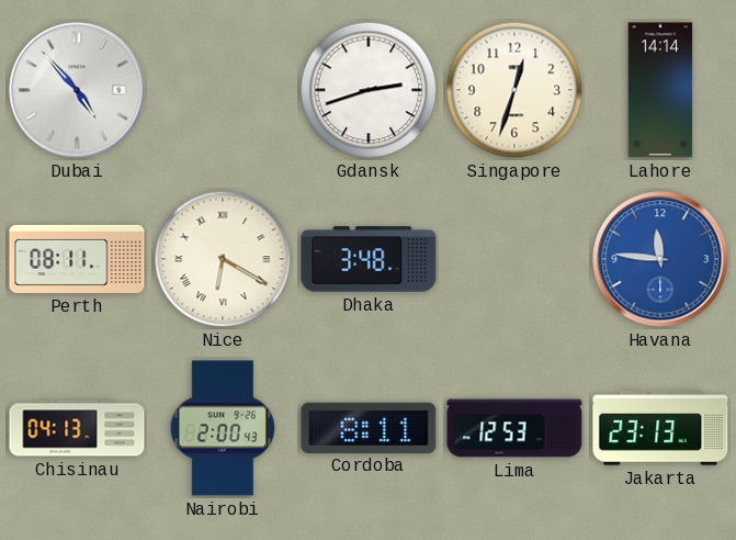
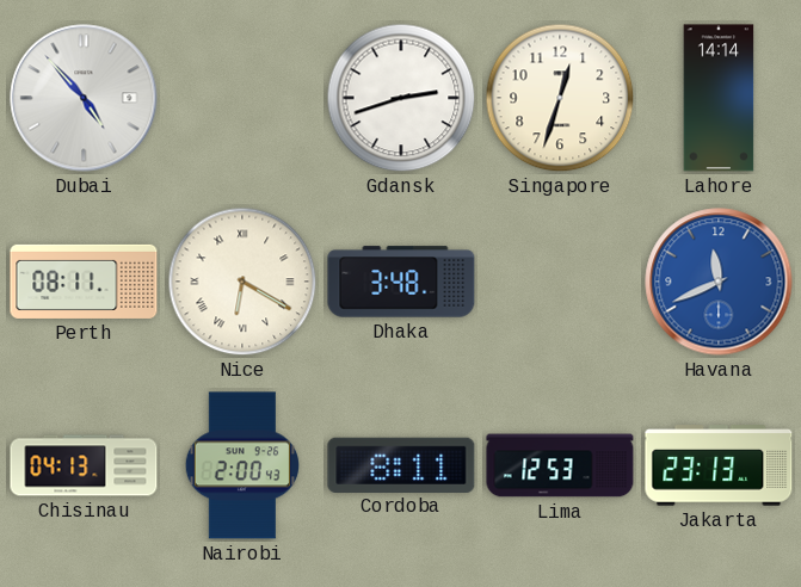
Havana: 11:46 -> 11:41 (719, 282)
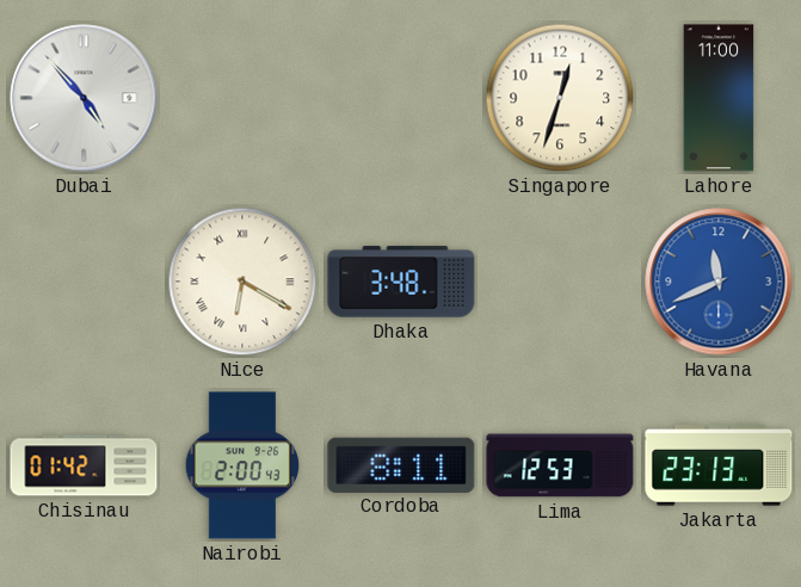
Gdansk: 2:42 -> none (401, 98)
Lahore: 14:14 -> 11:00 (719, 98)
Perth: 08:11 -> none (84, 282)
Chisinau: 04:13 -> 01:42 (84, 465)
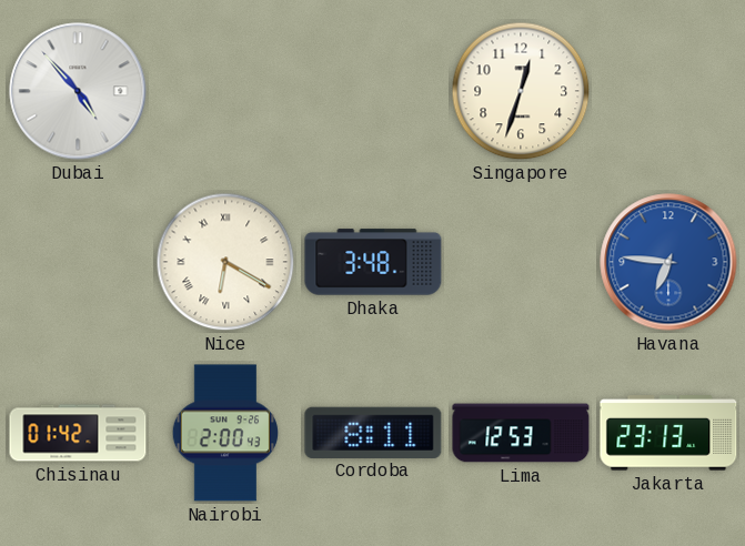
Lahore: 11:00 -> none (719, 98)
Havana: 11:41 -> 6:46 (668, 262)
